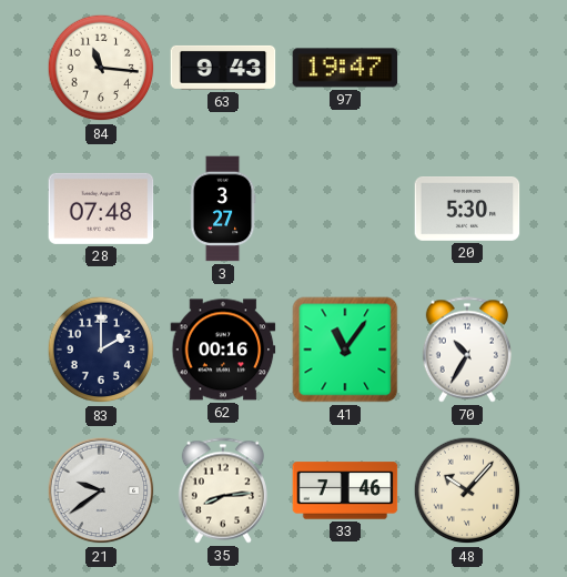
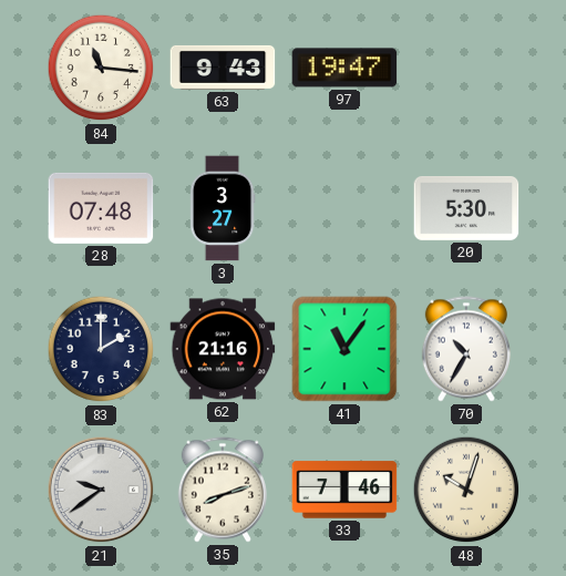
62: 00:16 -> 21:16 (223, 349)
35: 8:14 -> 8:12 (223, 490)
48: 10:07 -> 10:03 (466, 490)
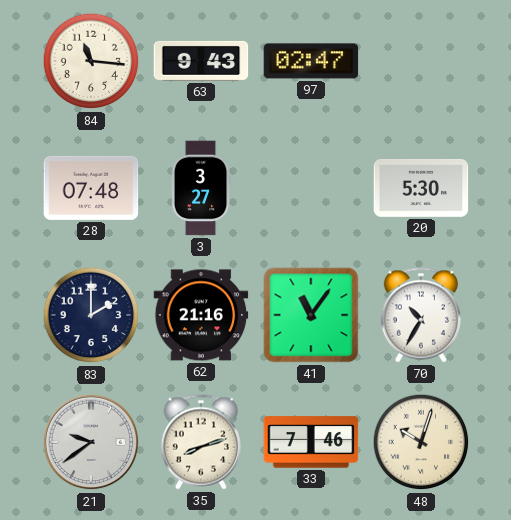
97: 19:47 -> 02:47 (311, 61)
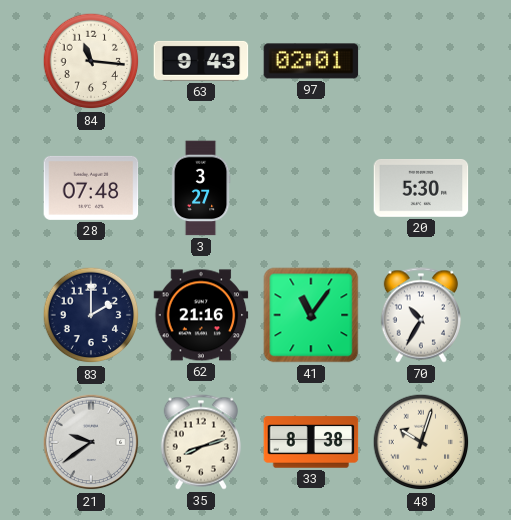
97: 02:47 -> 02:01 (311, 61)
33: 7:46 -> 8:38 (311, 442)
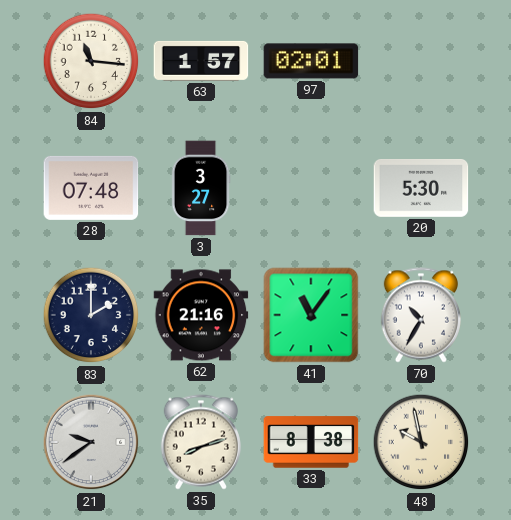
63: 9:43 -> 1:57 (201, 61)
48: 10:03 -> 9:58 (421, 442)
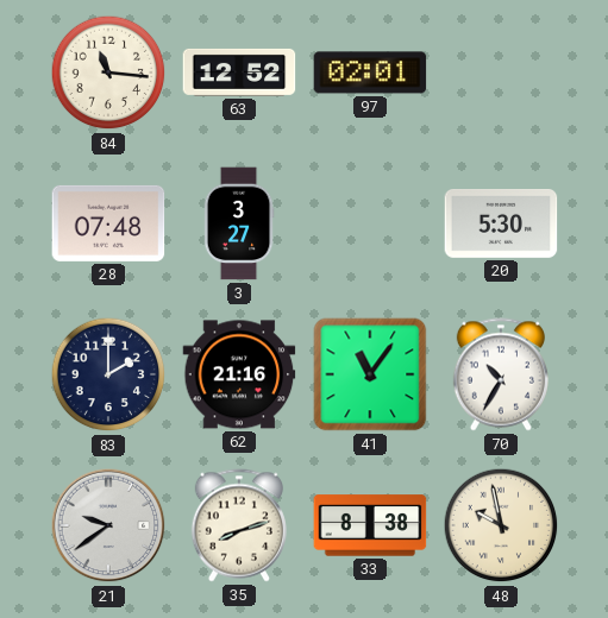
63: 1:57 -> 12:52 (239, 72)
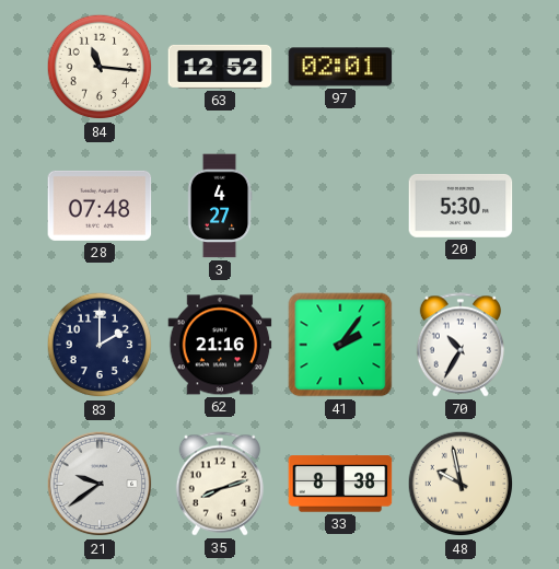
3: 3:27 -> 4:27 (220, 206)
41: 11:06 -> 2:06 (340, 345)
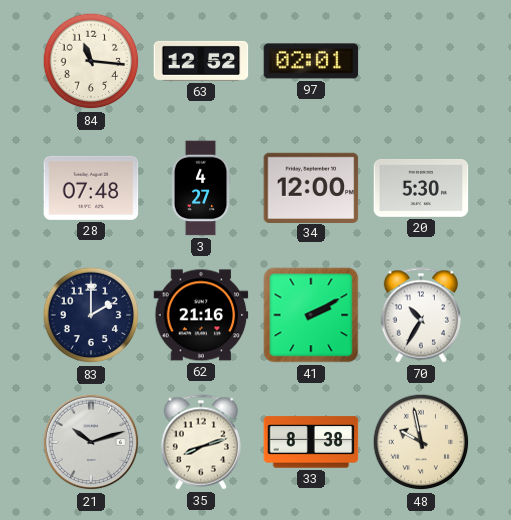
34: none -> 12:00 (311, 187)
41: 2:06 -> 2:10 (311, 315)
21: 9:39 -> 10:12 (91, 442)
